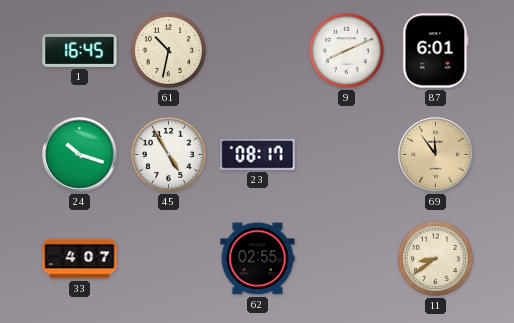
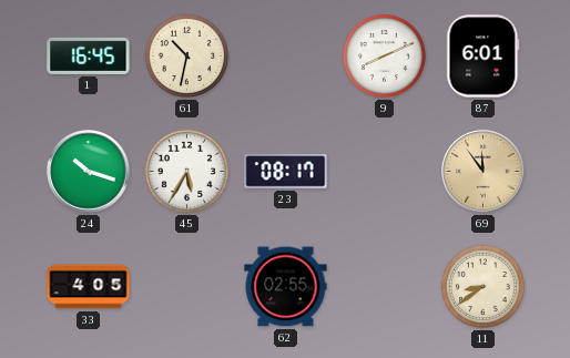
45: 4:55 -> 5:35 (186, 171)
33: 4:07 -> 4:05 (89, 287)
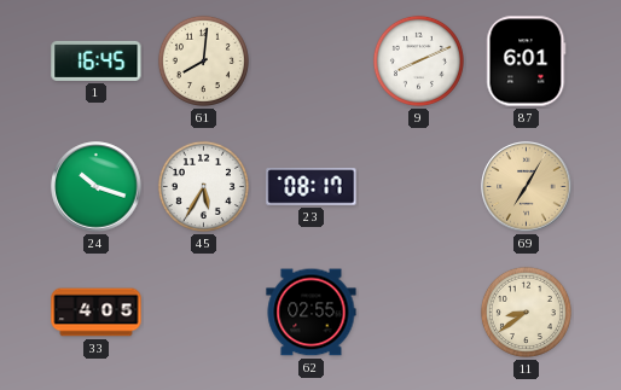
61: 10:32 -> 8:01 (203, 60)
69: 11:54 -> 7:05 (527, 187)
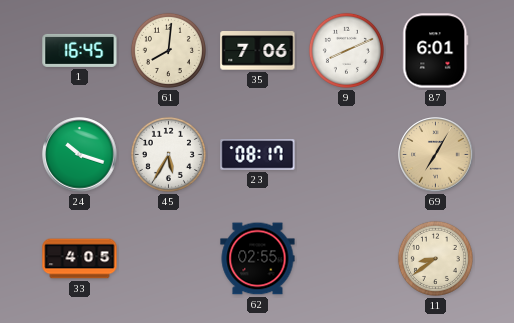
35: none -> 7:06 (258, 51)
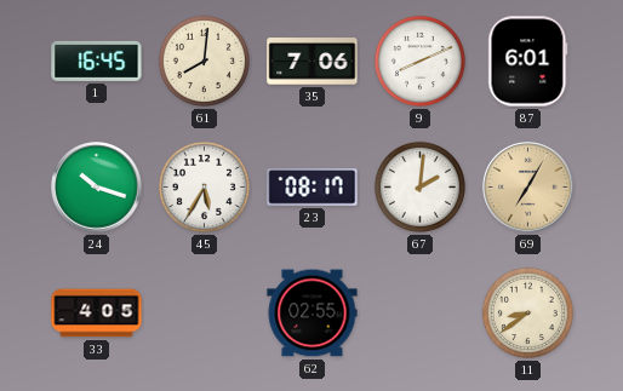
67: none -> 2:01 (419, 186)
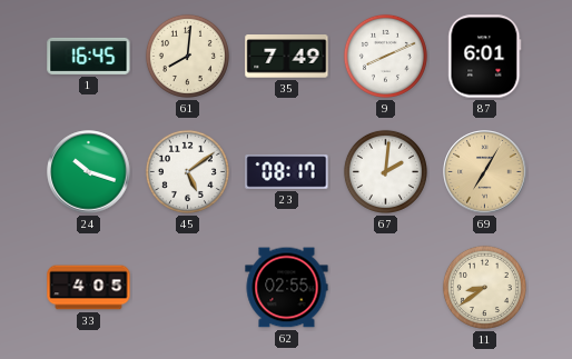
35: 7:06 -> 7:49 (287, 57)
45: 5:35 -> 5:09 (187, 171)
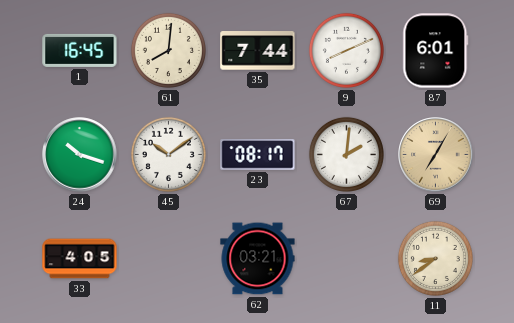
35: 7:49 -> 7:44 (258, 51)
45: 5:09 -> 10:09 (168, 154)
62: 02:55 -> 03:21 (258, 259)
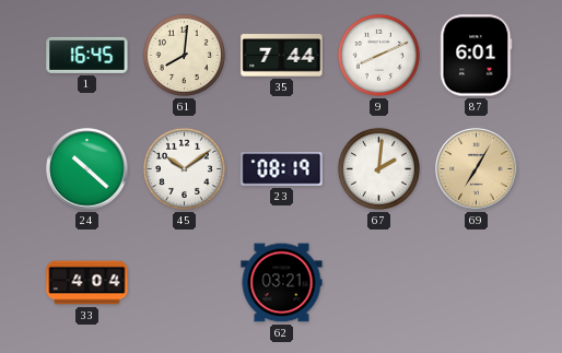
24: 10:18 -> 10:22 (87, 169)
23: 08:17 -> 08:19 (282, 169)
33: 4:05 -> 4:04 (87, 283)
11: 8:39 -> none (435, 258)
